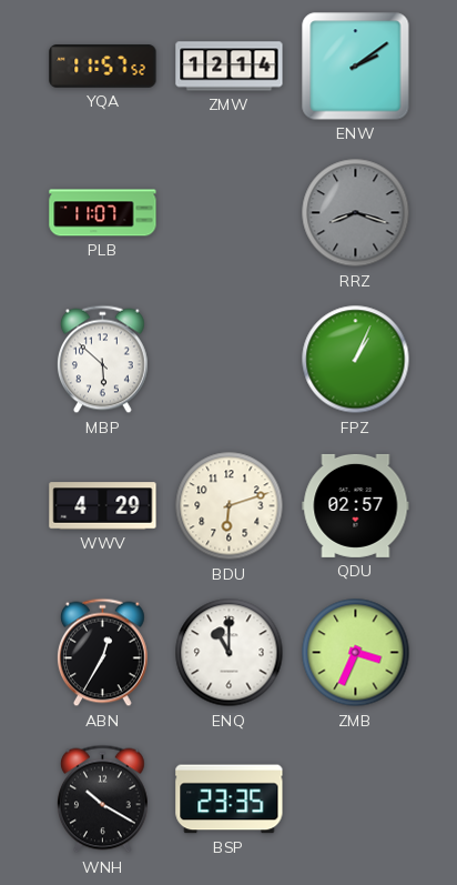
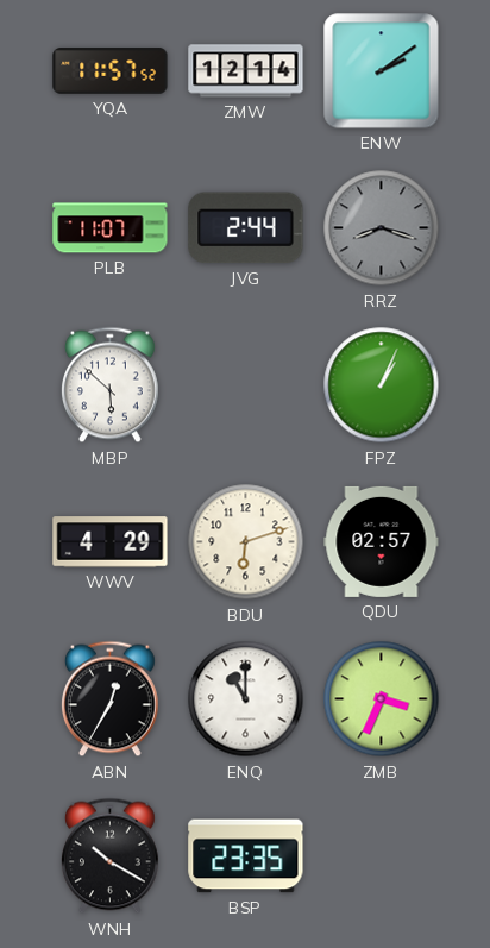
JVG: none -> 2:44 (246, 228)
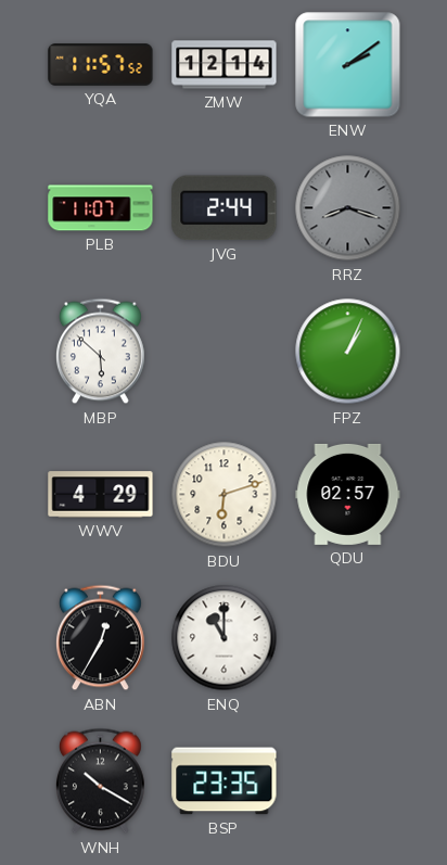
ZMB: 3:34 -> none (382, 699)
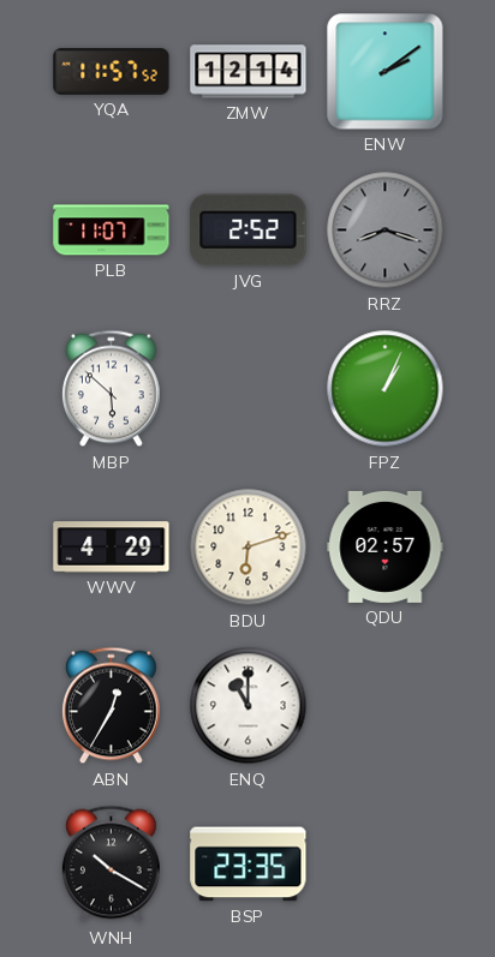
JVG: 2:44 -> 2:52 (249, 231)
